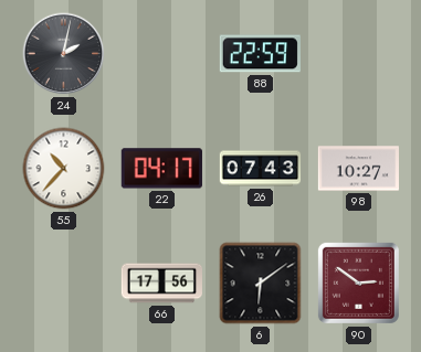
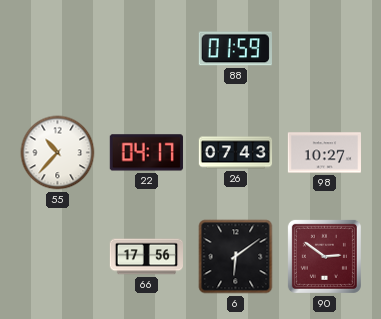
24: 2:02 -> none (64, 54)
88: 22:59 -> 01:59 (235, 49)
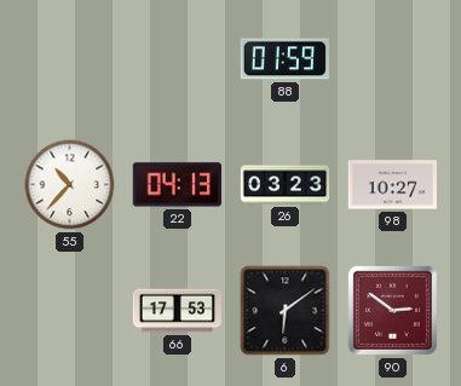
22: 04:17 -> 04:13 (177, 185)
26: 07:43 -> 03:23 (286, 185)
66: 17:56 -> 17:53 (177, 311)
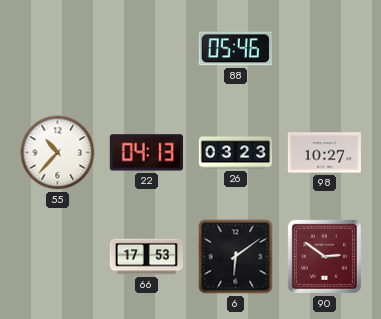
88: 01:59 -> 05:46 (235, 49)
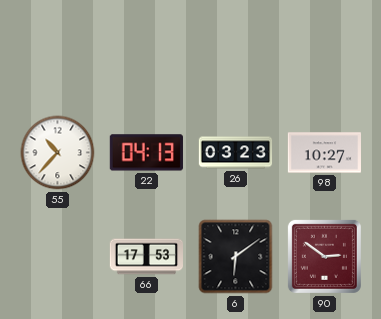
88: 05:46 -> none (235, 49)
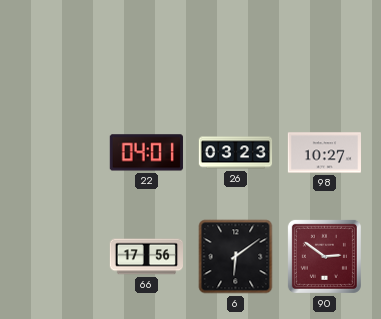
55: 10:37 -> none (58, 153)
22: 04:13 -> 04:01 (146, 153)
66: 17:53 -> 17:56 (146, 257)
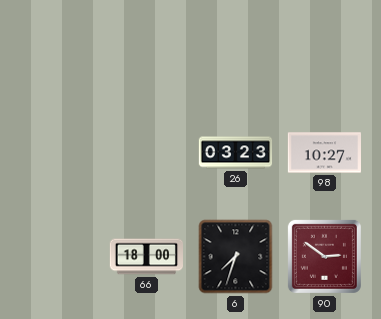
22: 04:01 -> none (146, 153)
66: 17:56 -> 18:00 (146, 257)
6: 6:09 -> 7:33 (236, 257)
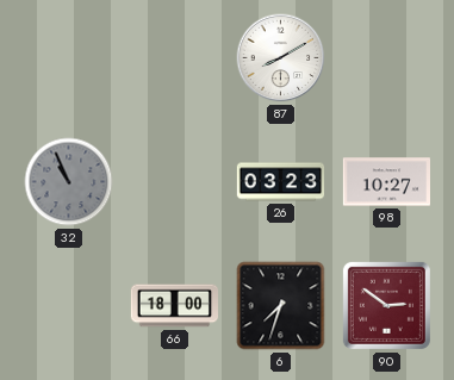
87: none -> 8:10 (281, 58)
32: none -> 10:56 (69, 182)
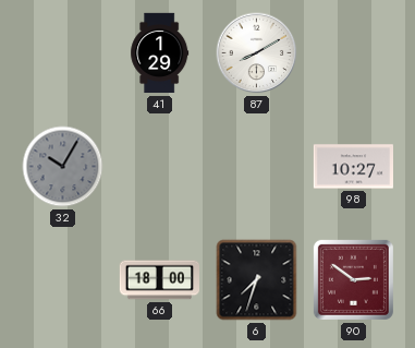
41: none -> 1:29 (160, 53)
32: 10:56 -> 10:05 (63, 167)
26: 03:23 -> none (281, 182)
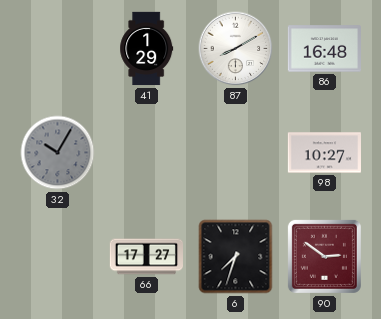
86: none -> 16:48 (324, 49)
66: 18:00 -> 17:27 (146, 257)
